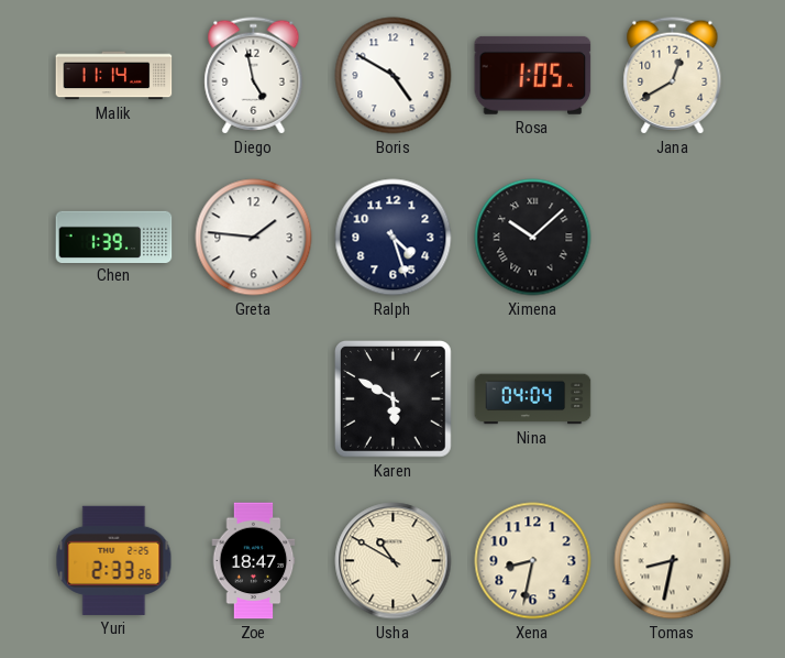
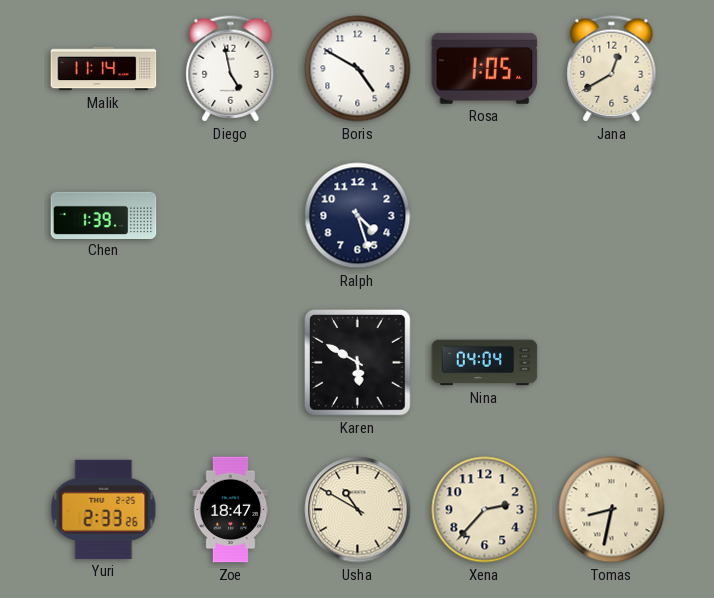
Greta: 1:46 -> none (254, 238)
Ximena: 10:08 -> none (533, 238)
Xena: 8:32 -> 2:37 (485, 510)
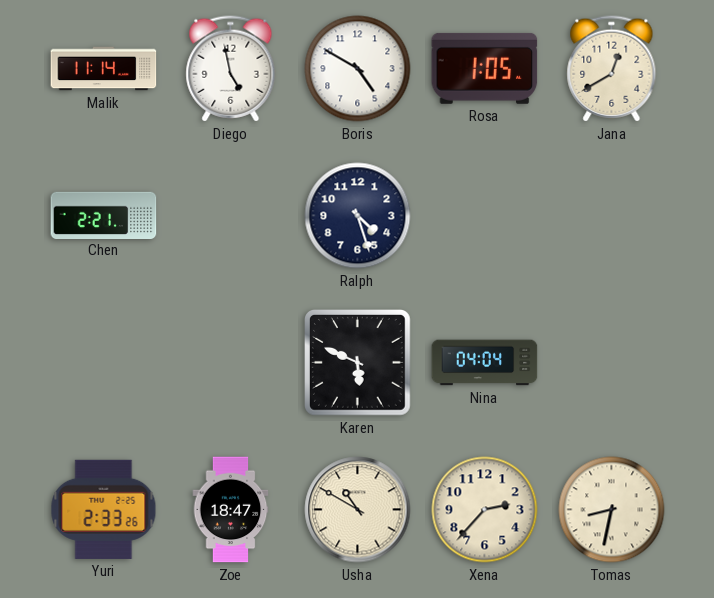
Chen: 1:39 -> 2:21 (104, 215)
Karen: 5:50 -> 5:49 (358, 363)
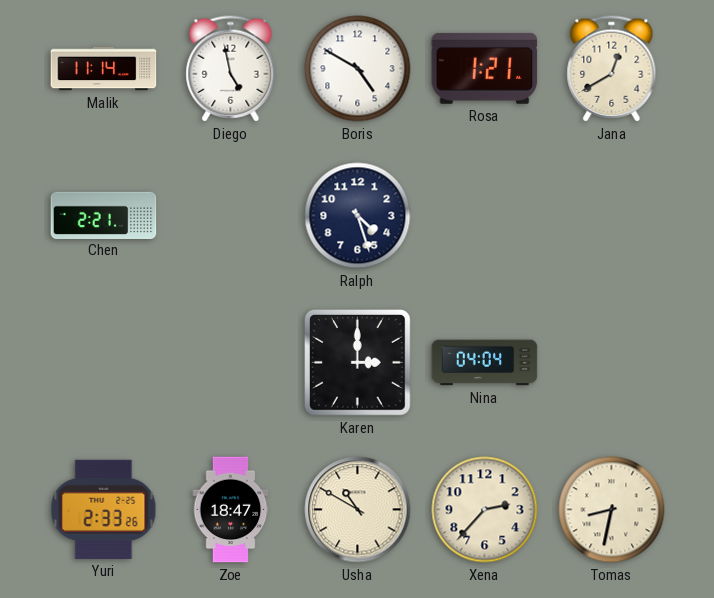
Rosa: 1:05 -> 1:21 (485, 68)
Karen: 5:49 -> 3:00 (358, 363)
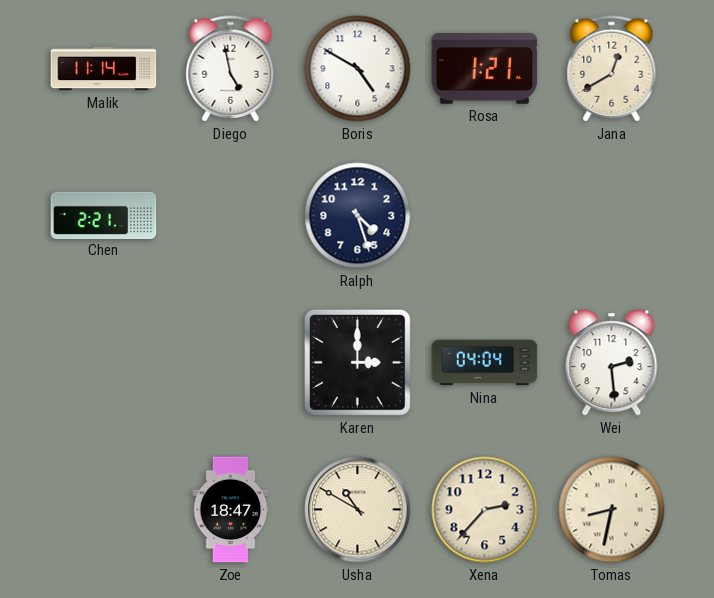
Wei: none -> 2:29 (612, 363)
Yuri: 2:33 -> none (104, 509)
